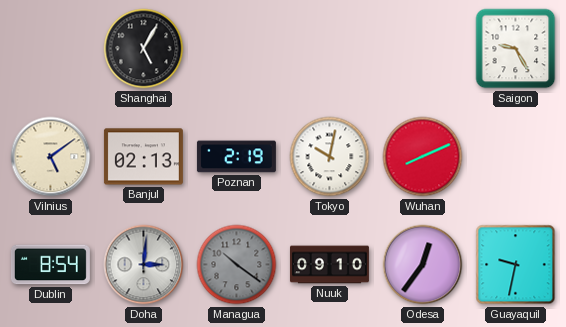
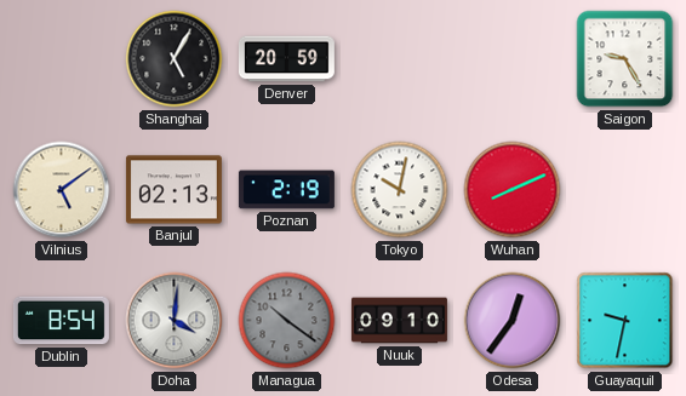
Denver: none -> 20:59 (286, 59)
Doha: 3:01 -> 4:01 (175, 321)
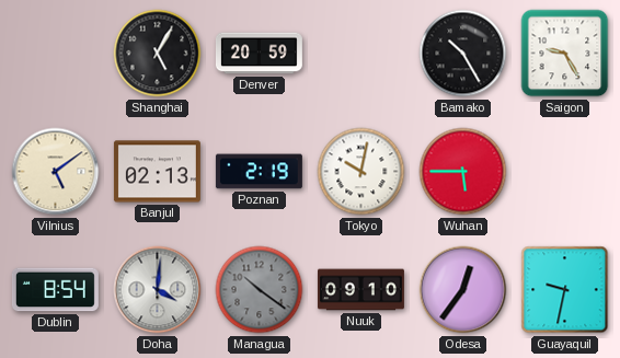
Bamako: none -> 10:25 (463, 54)
Wuhan: 8:11 -> 5:45 (463, 172)
